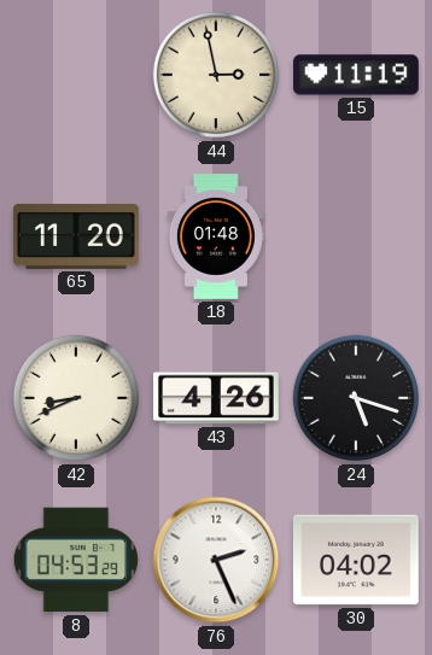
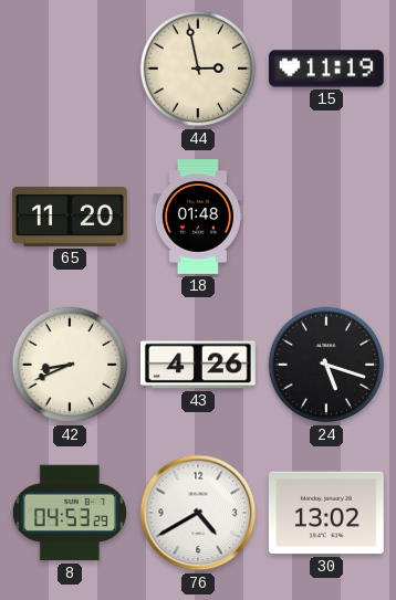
76: 2:26 -> 4:40 (198, 513)
30: 04:02 -> 13:02 (326, 513)
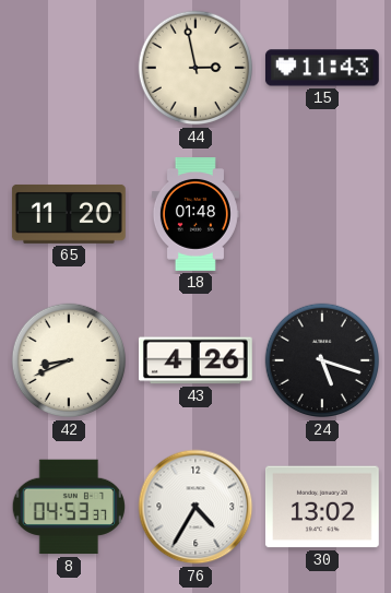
15: 11:19 -> 11:43 (322, 68)
8: 04:53:29 -> 04:53:37 (69, 507)
76: 4:40 -> 4:35 (195, 507)
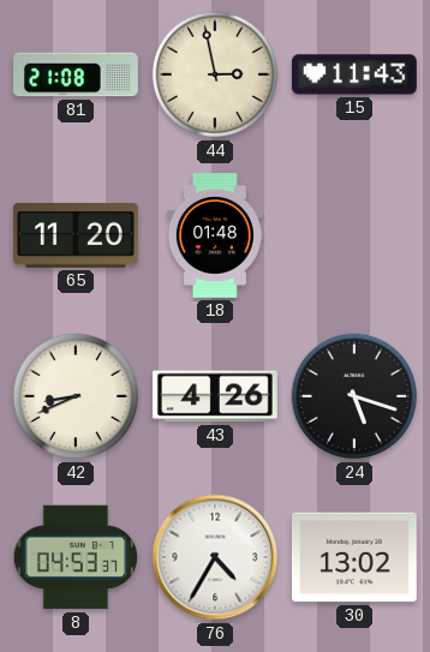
81: none -> 21:08 (77, 74)
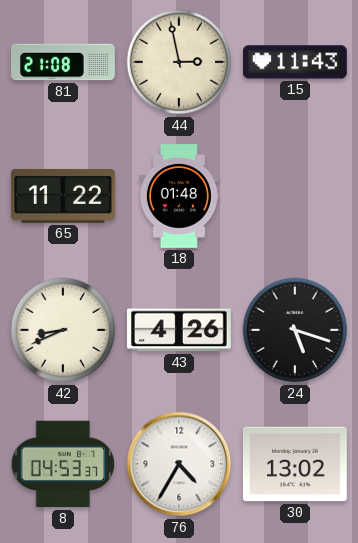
65: 11:20 -> 11:22 (63, 196)
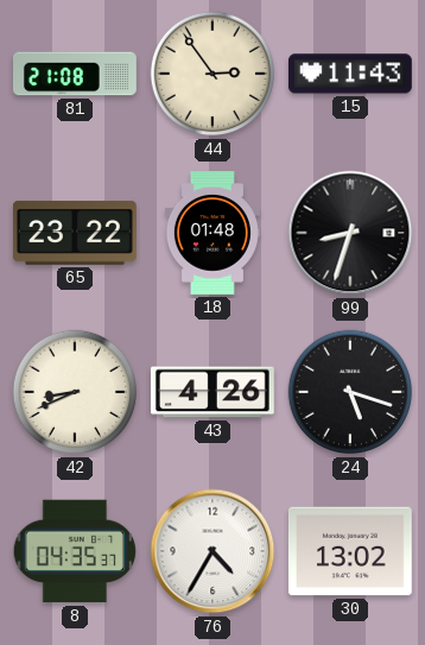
44: 2:58 -> 2:54 (213, 74)
65: 11:22 -> 23:22 (75, 233)
99: none -> 8:33 (350, 233)
8: 04:53 -> 04:35 (75, 551)
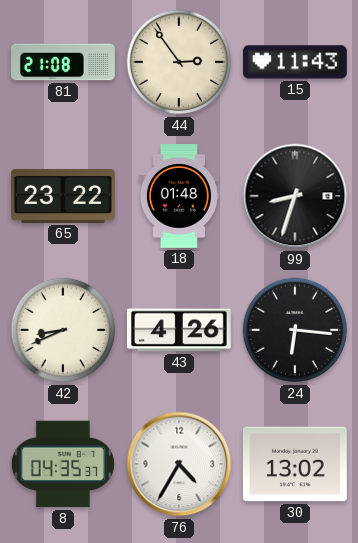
24: 5:18 -> 6:16 (295, 330)
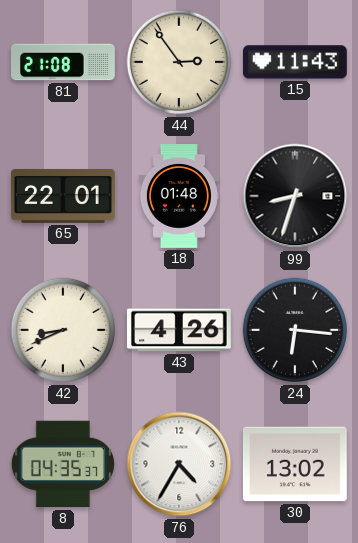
65: 23:22 -> 22:01 (63, 196)
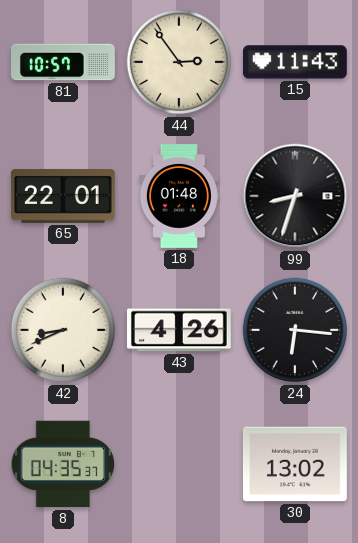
81: 21:08 -> 10:57 (64, 62)
76: 4:35 -> none (179, 464)
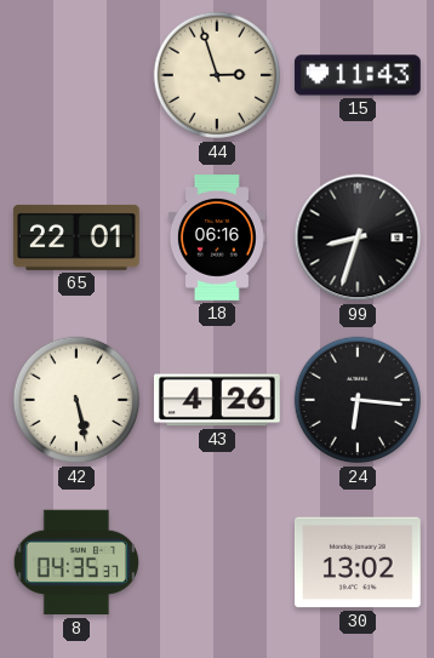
81: 10:57 -> none (64, 62)
44: 2:54 -> 2:57 (217, 75)
18: 01:48 -> 06:16 (217, 239)
42: 8:41 -> 5:28 (76, 400)
